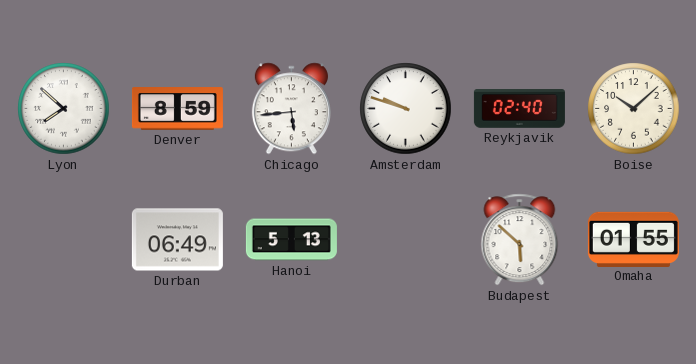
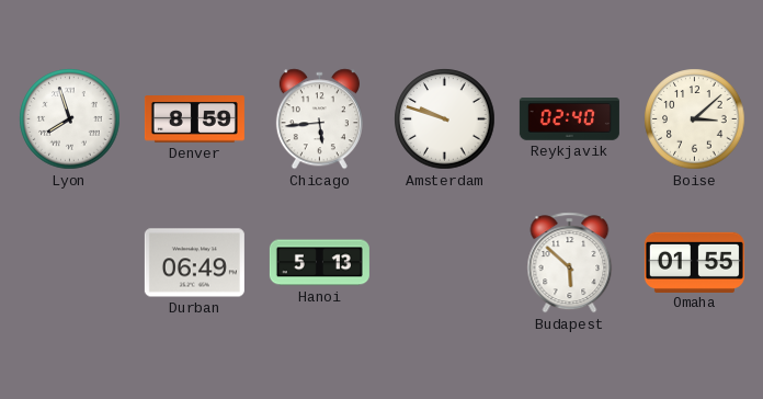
Lyon: 7:52 -> 7:57 (70, 119)
Boise: 10:08 -> 3:08 (695, 119)
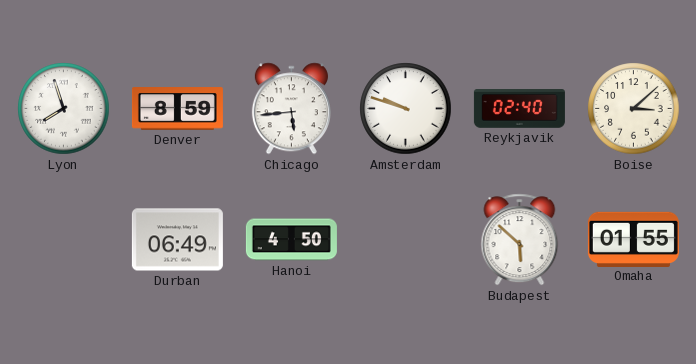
Hanoi: 5:13 -> 4:50 (291, 240)
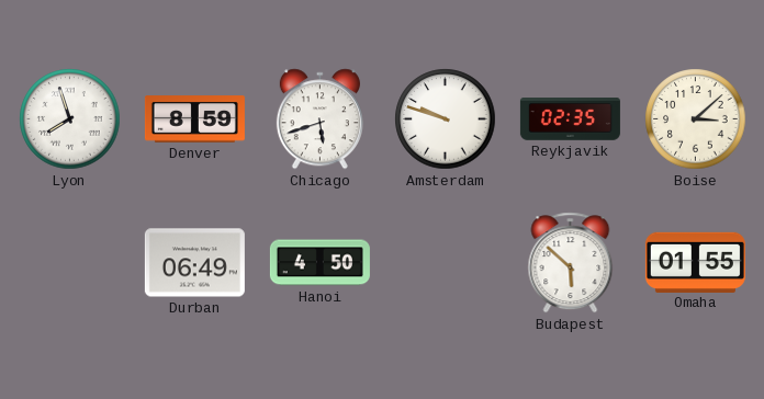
Chicago: 5:44 -> 5:42 (319, 119)
Reykjavik: 02:40 -> 02:35 (570, 119)
